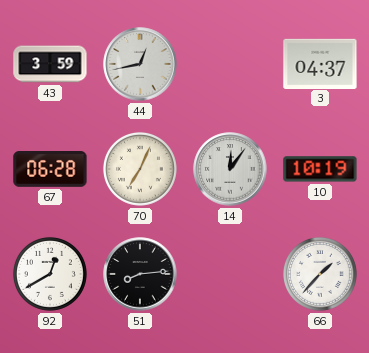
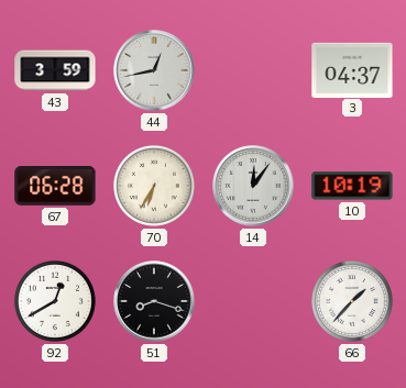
70: 7:04 -> 6:35 (154, 186)
51: 8:14 -> 8:18 (154, 301)
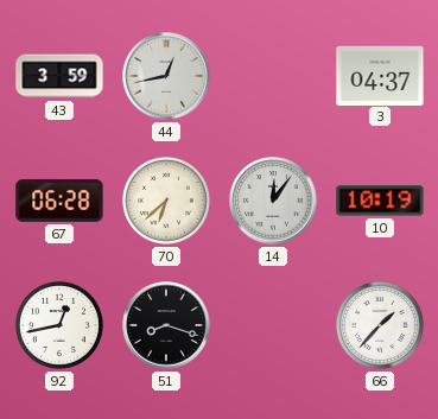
70: 6:35 -> 6:38 (166, 201)
92: 12:40 -> 12:43 (59, 325)
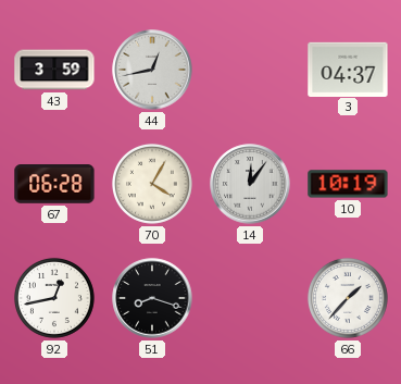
70: 6:38 -> 4:05 (152, 184)
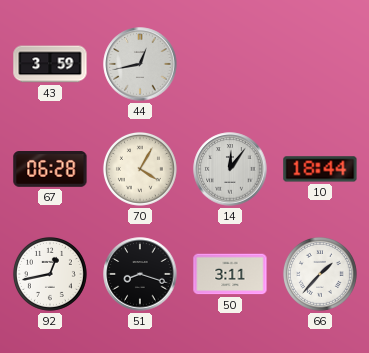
3: 04:37 -> none (348, 69)
10: 10:19 -> 18:44 (320, 169)
50: none -> 3:11 (230, 274)
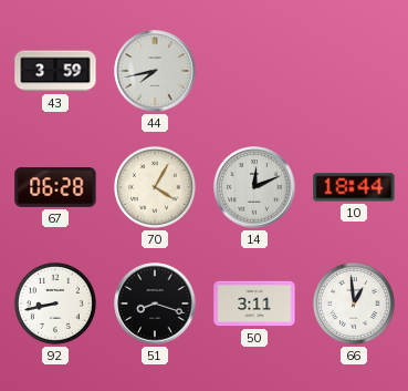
44: 12:43 -> 7:43 (155, 71)
14: 12:06 -> 12:11 (254, 187)
92: 12:43 -> 8:43 (55, 303)
66: 1:37 -> 12:59 (354, 303)
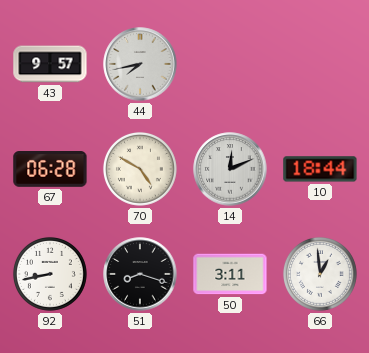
43: 3:59 -> 9:57 (50, 64)
70: 4:05 -> 4:50 (140, 169)
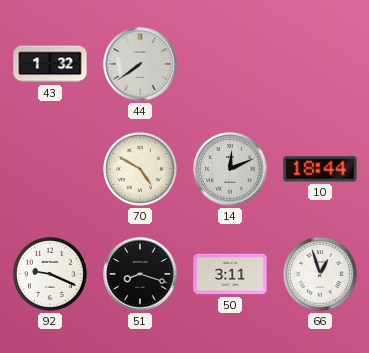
43: 9:57 -> 1:32 (50, 64)
44: 7:43 -> 7:39 (140, 64)
67: 06:28 -> none (50, 170)
92: 8:43 -> 9:19 (50, 274)
66: 12:59 -> 12:57 (320, 274)
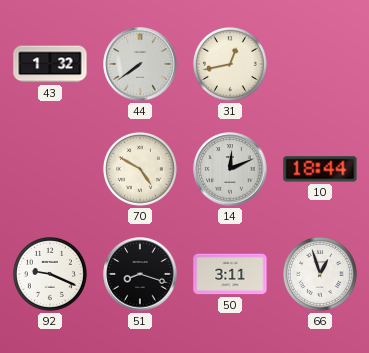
31: none -> 12:43 (230, 64)
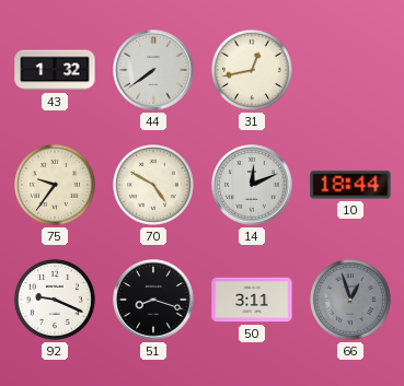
75: none -> 9:36 (55, 185)
66 dial: white -> grey (350, 300)
